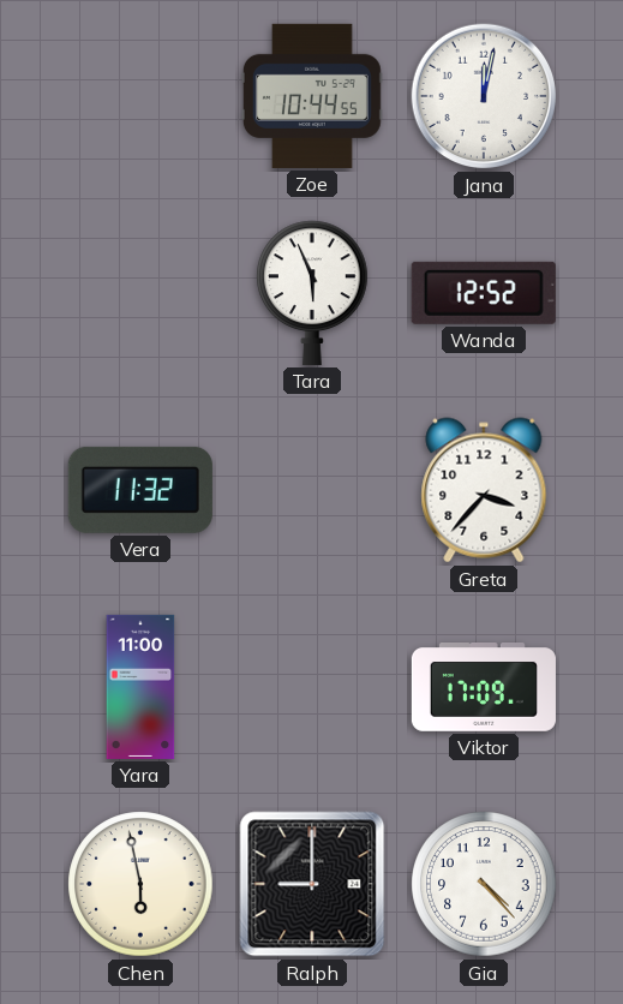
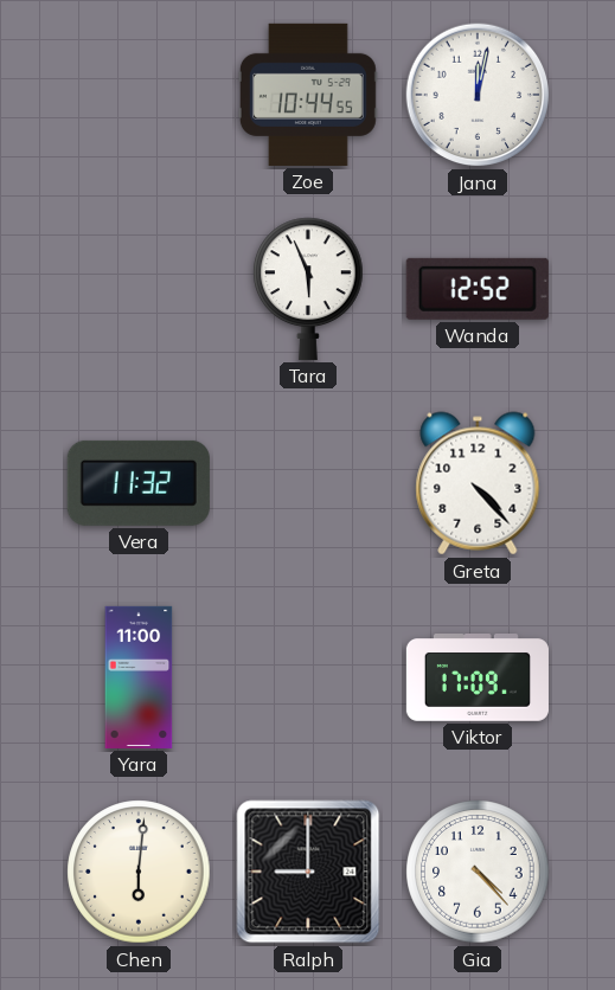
Greta: 3:37 -> 4:23 (478, 483)
Chen: 5:58 -> 6:01 (139, 872)
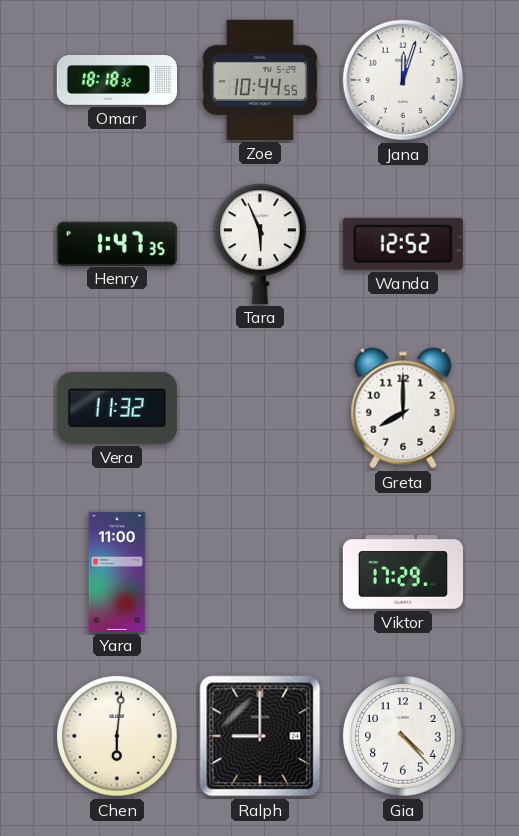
Omar: none -> 18:18 (117, 81)
Jana: 12:02 -> 12:03 (403, 80)
Henry: none -> 1:47 (117, 243)
Greta: 4:23 -> 8:00 (403, 408)
Viktor: 17:09 -> 17:29 (403, 572)
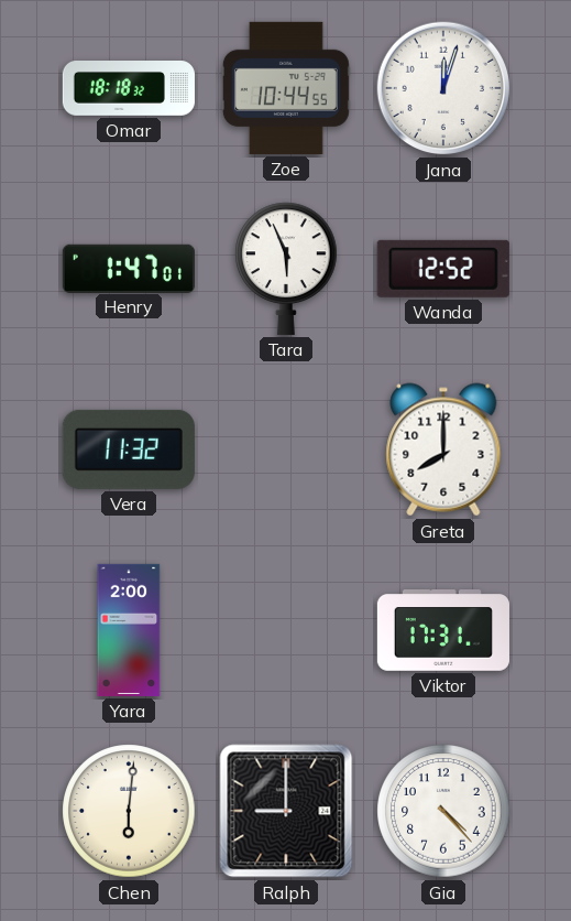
Henry: 1:47:35 -> 1:47:01 (129, 268)
Yara: 11:00 -> 2:00 (129, 630)
Viktor: 17:29 -> 17:31 (443, 630)
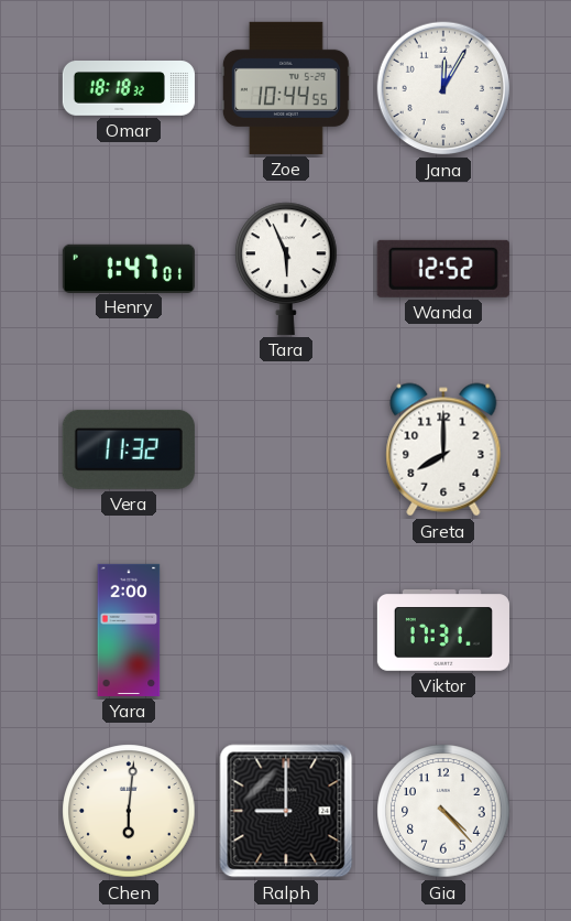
Jana: 12:03 -> 12:05 (443, 88)
